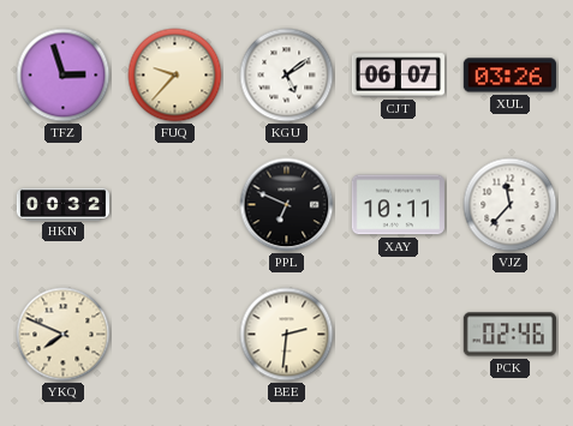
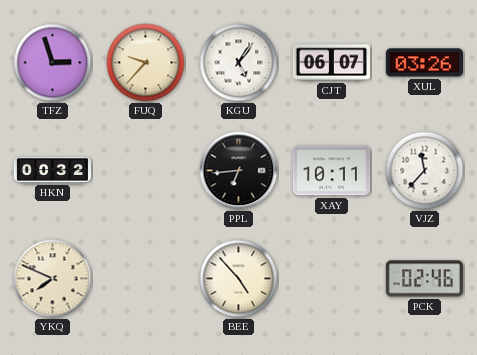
KGU: 5:09 -> 5:06 (239, 63)
PPL: 6:49 -> 6:44 (239, 171)
BEE: 2:31 -> 4:53 (239, 279)
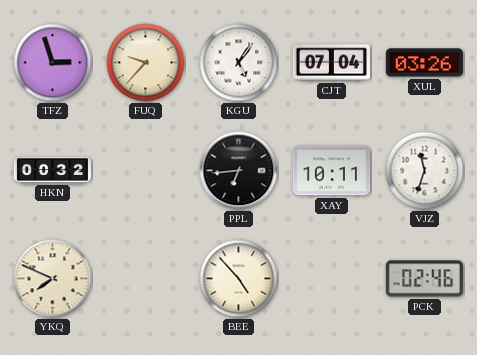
CJT: 06:07 -> 07:04 (331, 63)
VJZ: 11:37 -> 11:33 (425, 171)
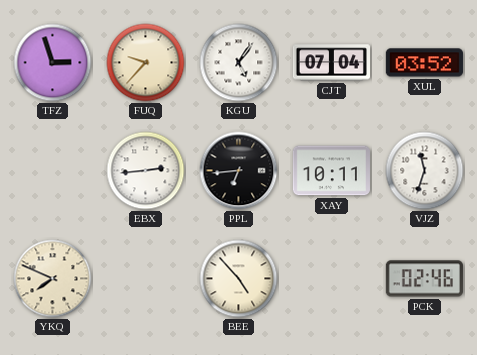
XUL: 03:26 -> 03:52 (424, 63)
HKN: 00:32 -> none (52, 170)
EBX: none -> 2:44 (146, 171)
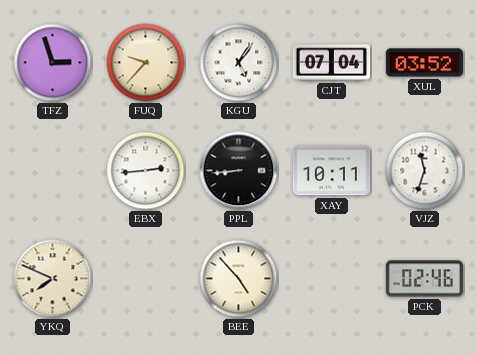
PPL: 6:44 -> 8:44 (239, 171)
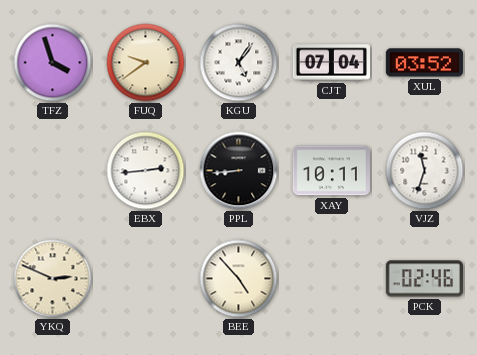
TFZ: 2:57 -> 3:57 (53, 63)
FUQ: 9:37 -> 9:39 (146, 63)
YKQ: 7:49 -> 2:49 (53, 279)
